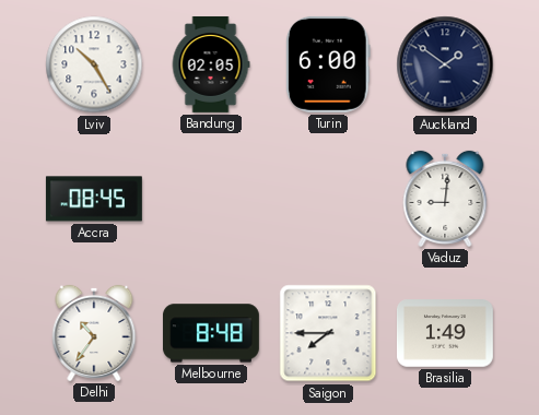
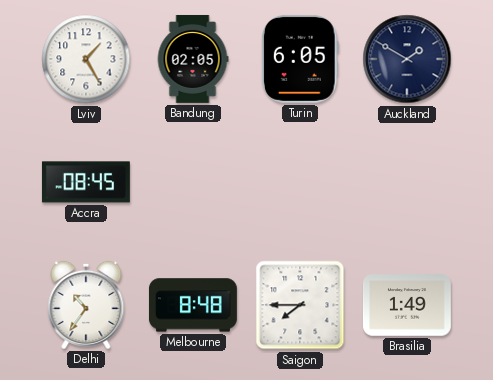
Lviv: 10:25 -> 1:25 (86, 59)
Turin: 6:00 -> 6:05 (300, 59)
Auckland: 1:51 -> 1:50 (407, 59)
Vaduz: 9:01 -> none (445, 199)
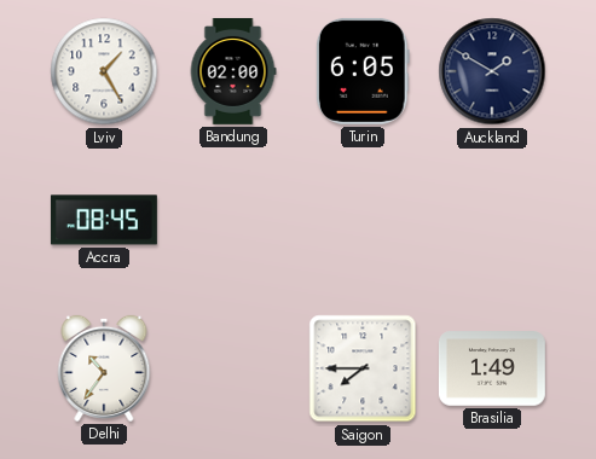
Bandung: 02:05 -> 02:00 (233, 71)
Melbourne: 8:48 -> none (193, 305)
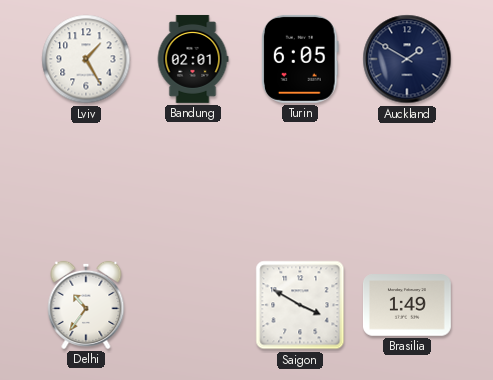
Bandung: 02:00 -> 02:01 (193, 59)
Accra: 08:45 -> none (104, 220)
Saigon: 7:45 -> 3:50 (300, 305)
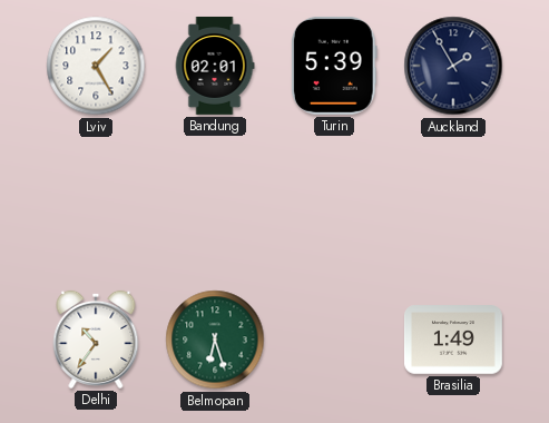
Turin: 6:05 -> 5:39 (334, 66)
Auckland: 1:50 -> 1:55 (453, 66)
Belmopan: none -> 6:27 (215, 340)
Saigon: 3:50 -> none (300, 305)
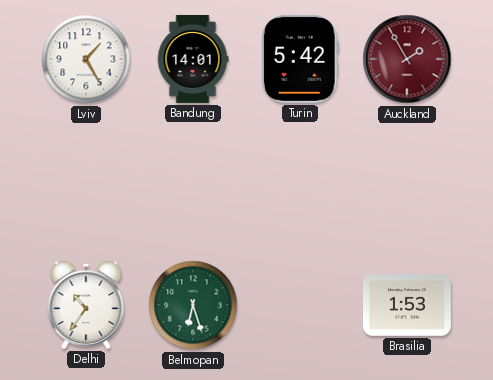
Bandung: 02:01 -> 14:01 (193, 59)
Turin: 5:39 -> 5:42 (300, 59)
Auckland dial: navy -> burgundy (407, 59)
Brasilia: 1:49 -> 1:53 (407, 305)
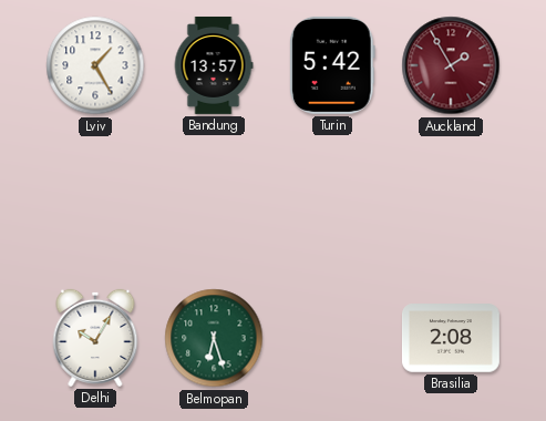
Bandung: 14:01 -> 13:57 (214, 65)
Delhi: 10:36 -> 10:05 (95, 338)
Brasilia: 1:53 -> 2:08 (451, 338)
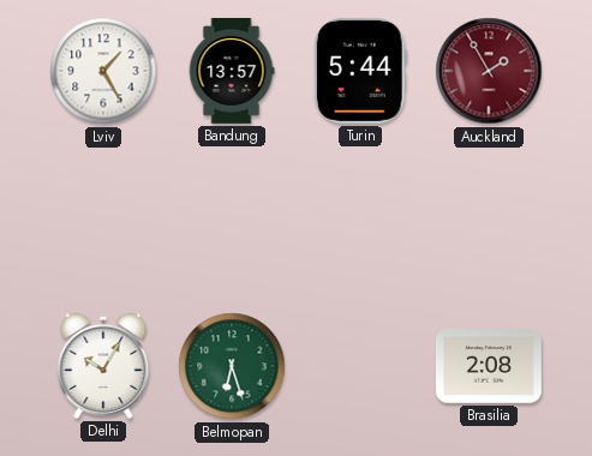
Turin: 5:42 -> 5:44 (360, 71)
